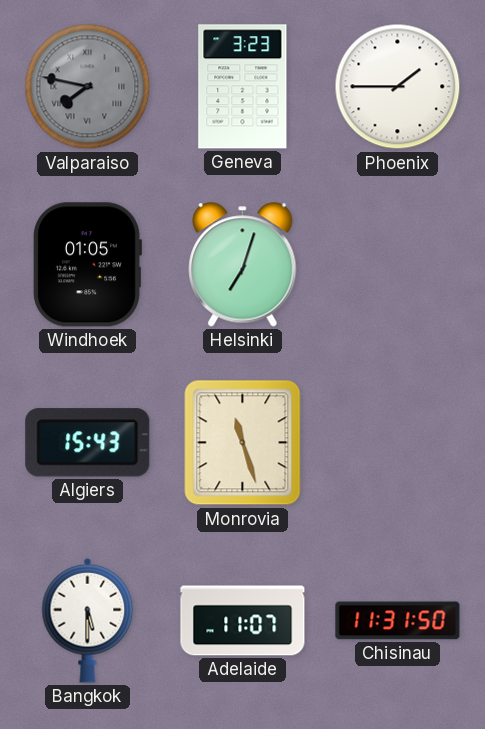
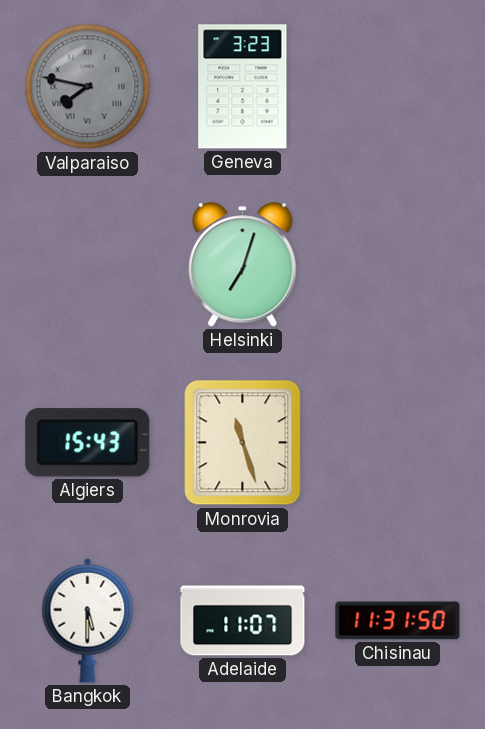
Phoenix: 1:45 -> none (398, 87)
Windhoek: 01:05 -> none (88, 265)
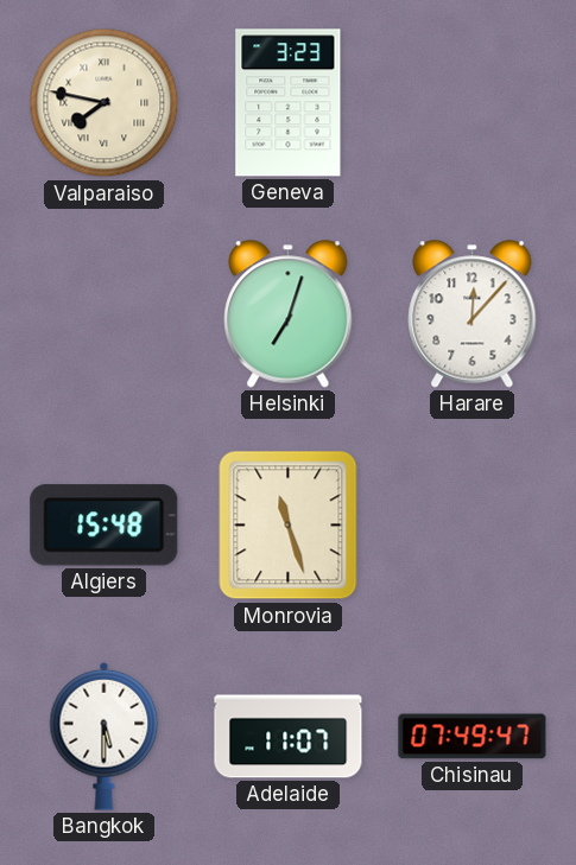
Valparaiso dial: grey -> cream (105, 103)
Harare: none -> 12:07 (473, 314)
Algiers: 15:43 -> 15:48 (105, 526)
Chisinau: 11:31 -> 07:49 (473, 737)
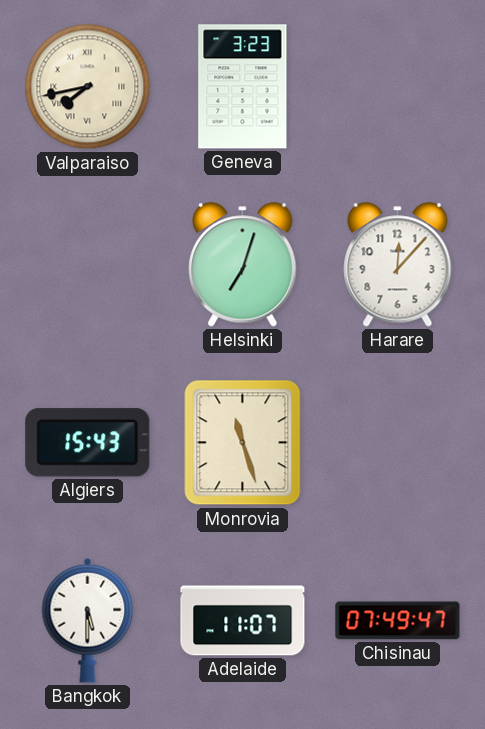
Valparaiso: 7:47 -> 7:43 (88, 87)
Algiers: 15:48 -> 15:43 (88, 443)
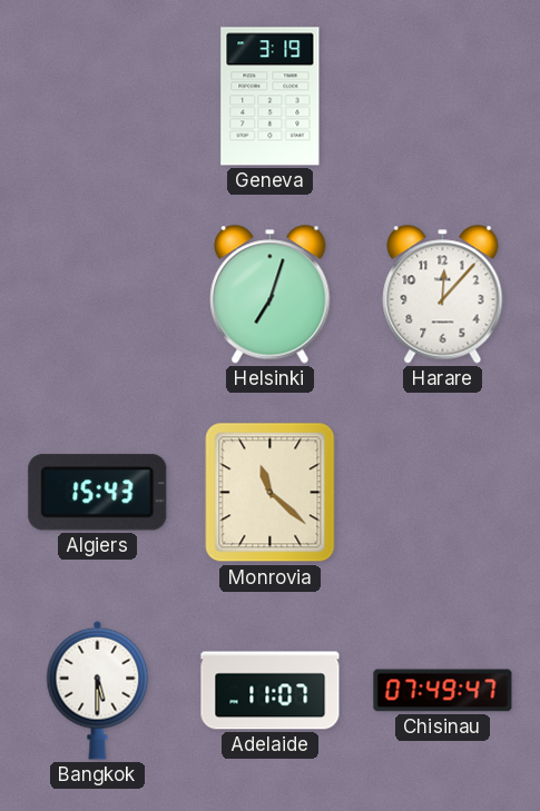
Valparaiso: 7:43 -> none (88, 87)
Geneva: 3:23 -> 3:19 (271, 97)
Monrovia: 11:27 -> 11:22 (271, 493)
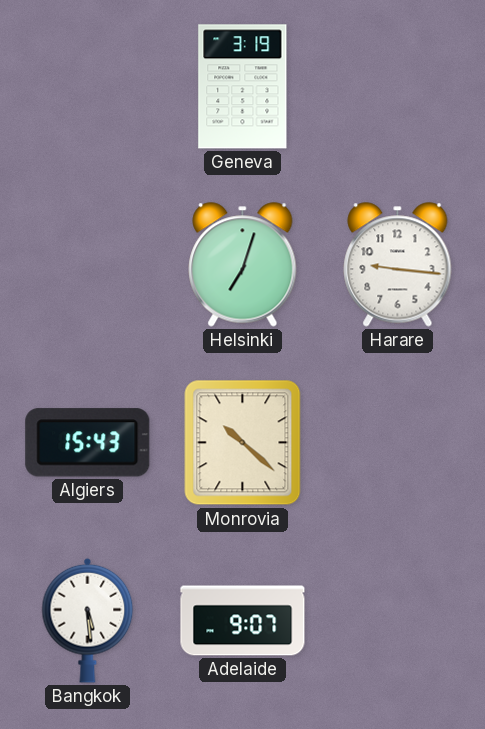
Harare: 12:07 -> 9:16 (398, 265)
Monrovia: 11:22 -> 10:22 (243, 443)
Bangkok: 5:30 -> 5:29 (88, 620)
Adelaide: 11:07 -> 9:07 (243, 621)
Chisinau: 07:49 -> none (443, 691)
